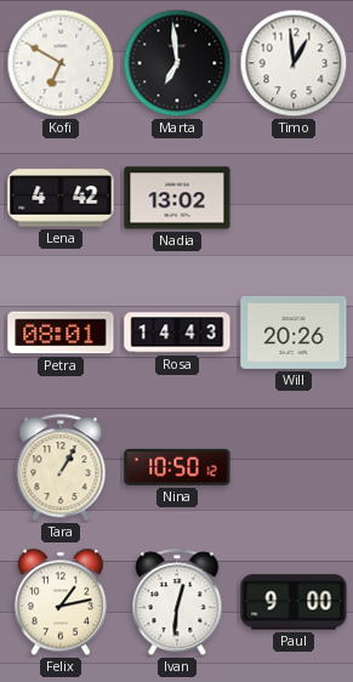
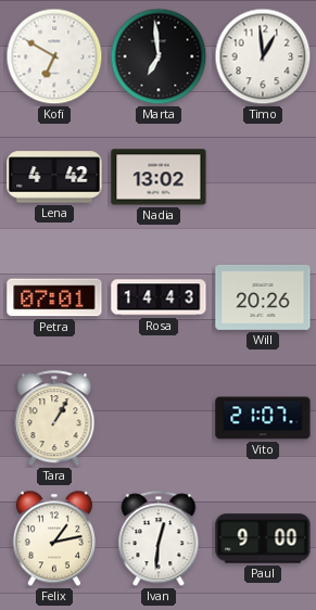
Petra: 08:01 -> 07:01 (54, 297)
Nina: 10:50 -> none (177, 467)
Vito: none -> 21:07 (263, 418)
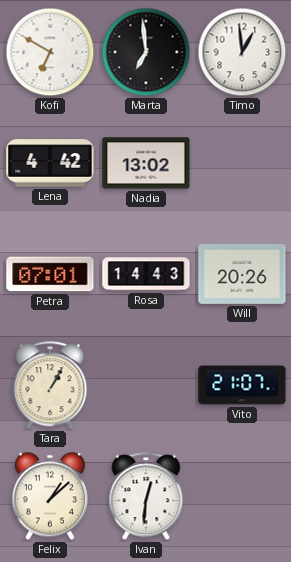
Felix: 1:13 -> 1:08 (50, 496)
Paul: 9:00 -> none (263, 538)
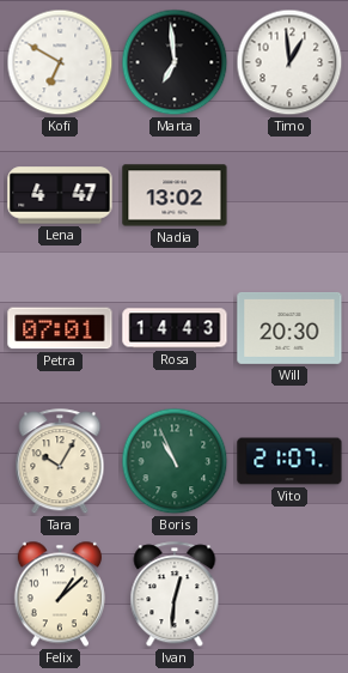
Lena: 4:42 -> 4:47 (60, 195)
Will: 20:26 -> 20:30 (289, 328)
Tara: 1:05 -> 10:05 (60, 462)
Boris: none -> 10:56 (175, 461)
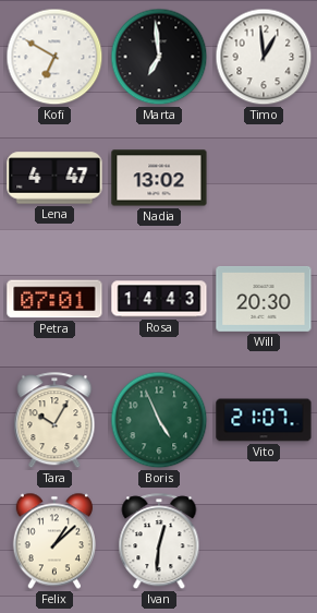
Boris: 10:56 -> 4:56 (159, 420)
